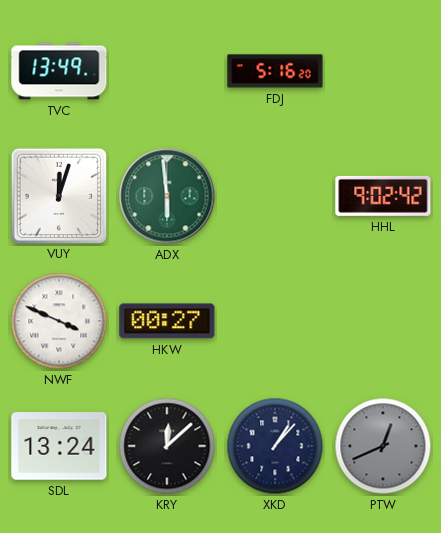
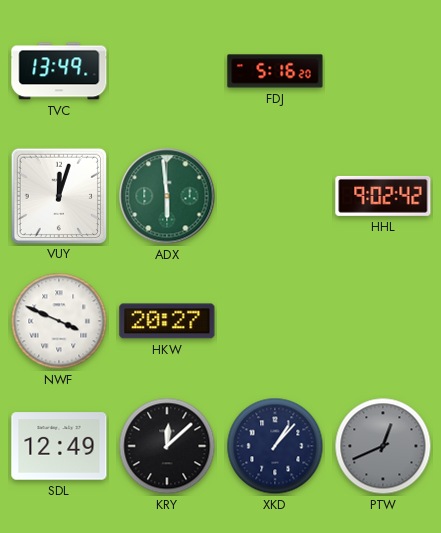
HKW: 00:27 -> 20:27 (167, 321)
SDL: 13:24 -> 12:49 (59, 446)
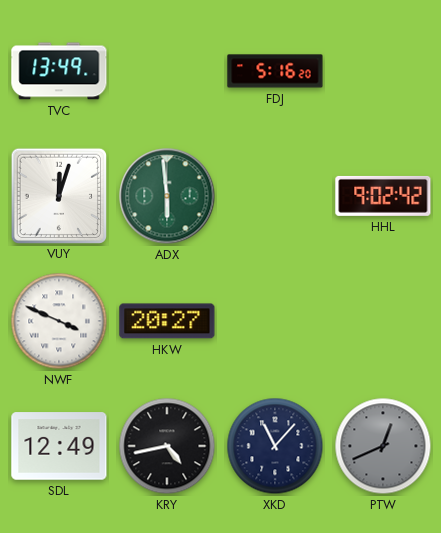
KRY: 12:08 -> 4:43 (167, 446)
XKD: 1:07 -> 11:07 (275, 446)
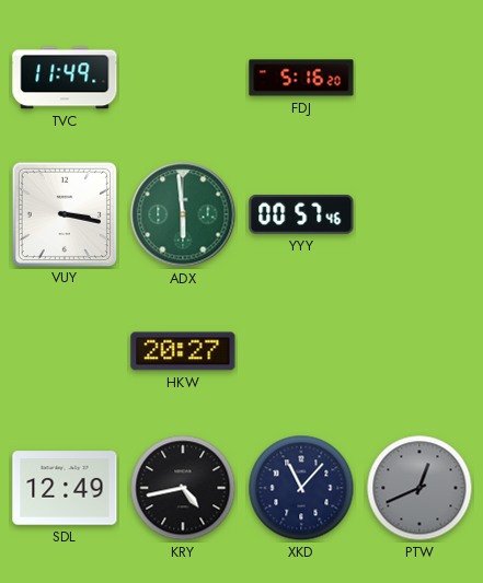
TVC: 13:49 -> 11:49 (65, 78)
VUY: 12:03 -> 3:17 (64, 213)
YYY: none -> 00:57 (301, 215)
HHL: 9:02 -> none (383, 196)
NWF: 3:49 -> none (59, 321)
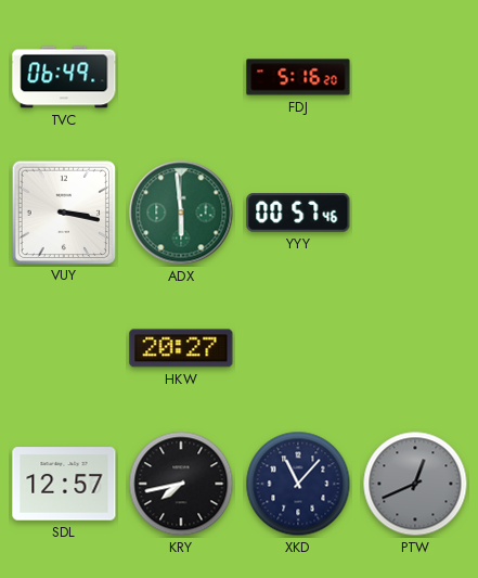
TVC: 11:49 -> 06:49 (64, 77)
SDL: 12:49 -> 12:57 (64, 484)
KRY: 4:43 -> 7:43 (181, 484)
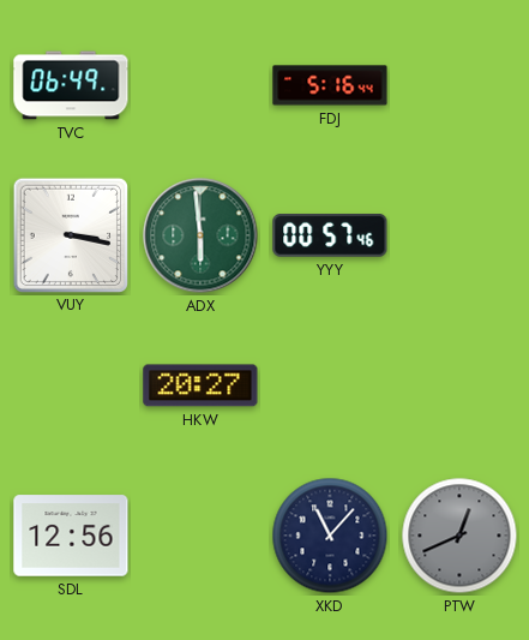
FDJ: 5:16:20 -> 5:16:44 (330, 85)
SDL: 12:57 -> 12:56 (71, 536)
KRY: 7:43 -> none (181, 484)
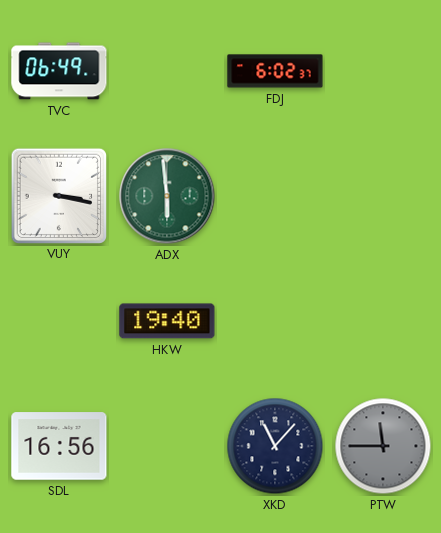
FDJ: 5:16 -> 6:02 (275, 71)
YYY: 00:57 -> none (330, 237)
HKW: 20:27 -> 19:40 (167, 321)
SDL: 12:56 -> 16:56 (59, 446)
PTW: 12:41 -> 11:45 (383, 446)
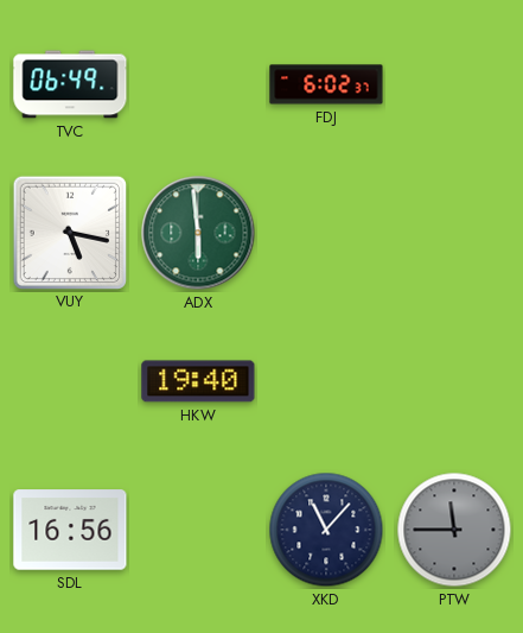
VUY: 3:17 -> 5:17 (69, 232)
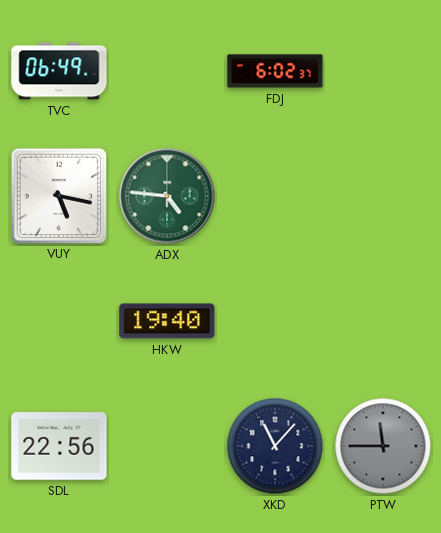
ADX: 5:59 -> 4:46 (167, 196)
SDL: 16:56 -> 22:56 (59, 446)
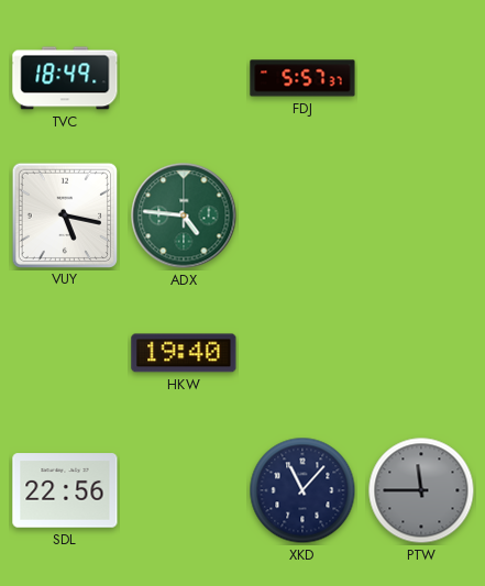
TVC: 06:49 -> 18:49 (65, 78)
FDJ: 6:02 -> 5:57 (302, 78)
